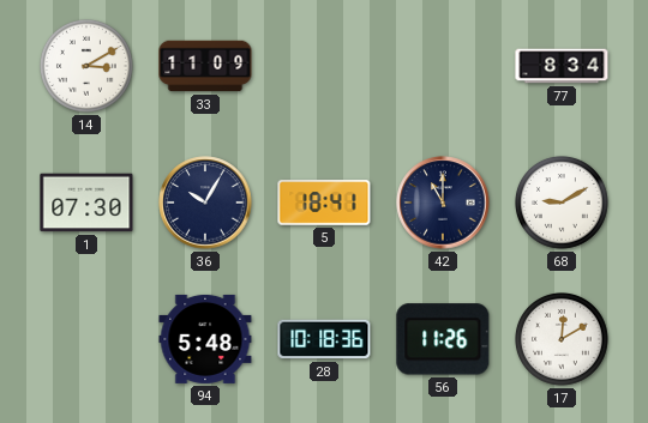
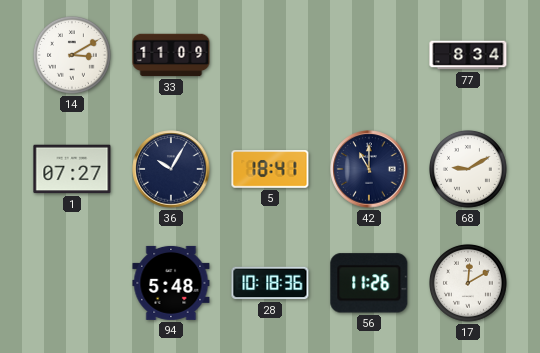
1: 07:30 -> 07:27 (72, 169)
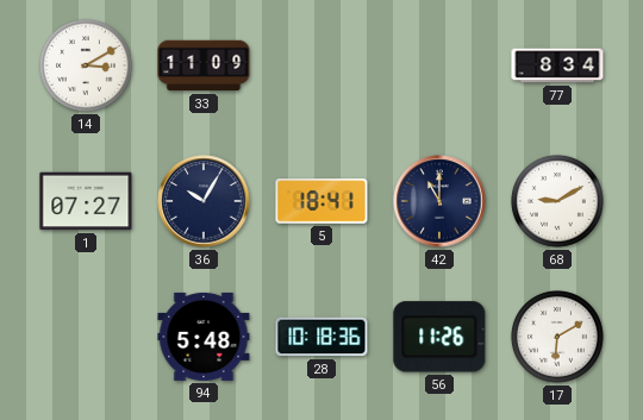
17: 12:10 -> 6:10 (558, 338)
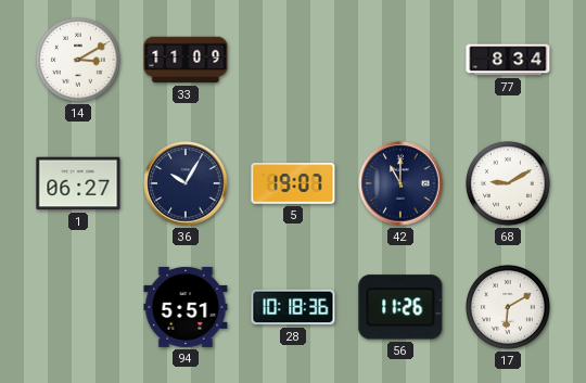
1: 07:27 -> 06:27 (78, 183)
5: 18:41 -> 19:07 (293, 183)
94: 5:48 -> 5:51 (186, 307)
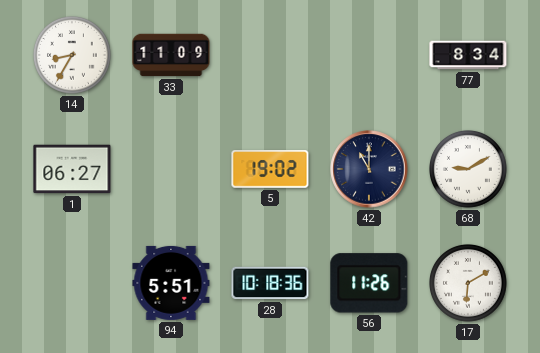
14: 3:10 -> 8:35 (73, 56)
36: 10:05 -> none (186, 183)
5: 19:07 -> 19:02 (270, 169)
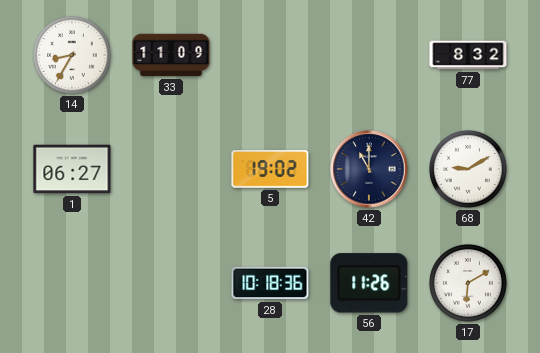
77: 8:34 -> 8:32 (468, 55)
94: 5:51 -> none (171, 283)
